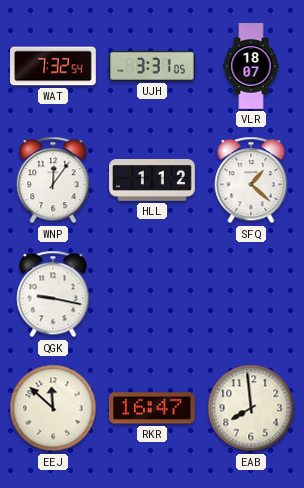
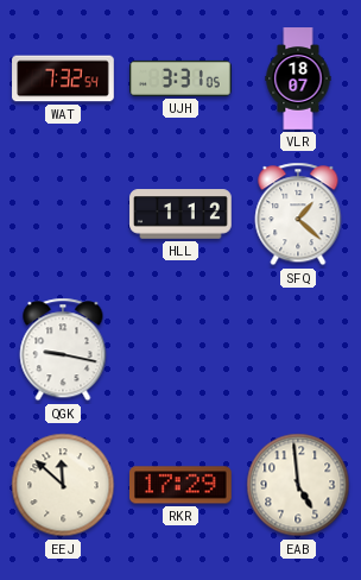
WNP: 12:06 -> none (53, 180)
RKR: 16:47 -> 17:29 (182, 485)
EAB: 7:59 -> 4:59 (298, 485)
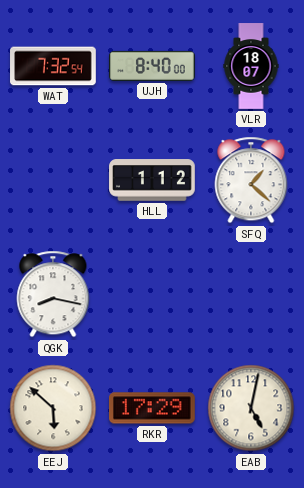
UJH: 3:31 -> 8:40 (152, 66)
QGK: 9:17 -> 8:17 (53, 294)
EEJ: 11:52 -> 5:52 (53, 408)
EAB: 4:59 -> 5:02 (251, 408)
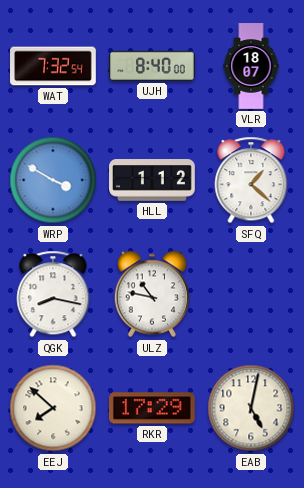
WRP: none -> 3:50 (53, 180)
ULZ: none -> 10:47 (151, 294)
EEJ: 5:52 -> 7:52 (53, 408)
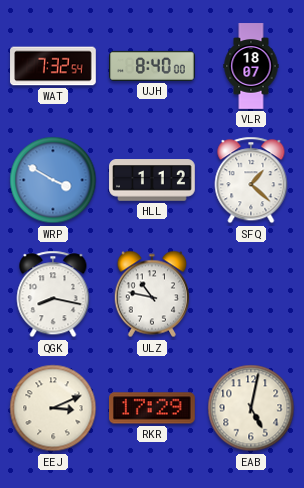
EEJ: 7:52 -> 3:11 (53, 408)
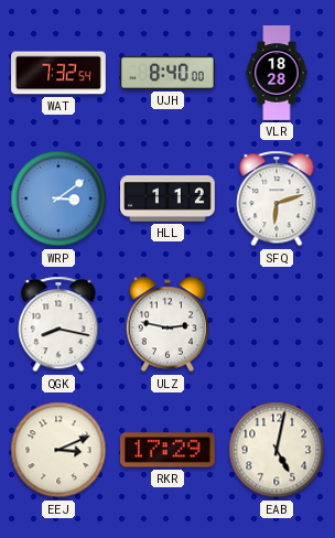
VLR: 18:07 -> 18:28 (277, 73)
WRP: 3:50 -> 3:09 (58, 198)
SFQ: 1:22 -> 6:12 (277, 198)
ULZ: 10:47 -> 2:47 (166, 324)
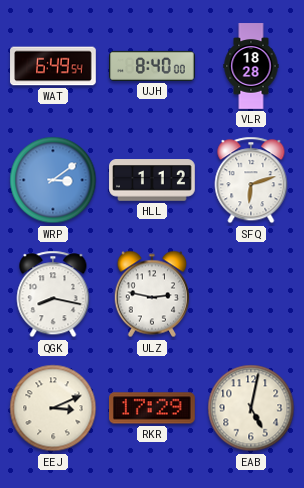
WAT: 7:32 -> 6:49 (53, 66)
